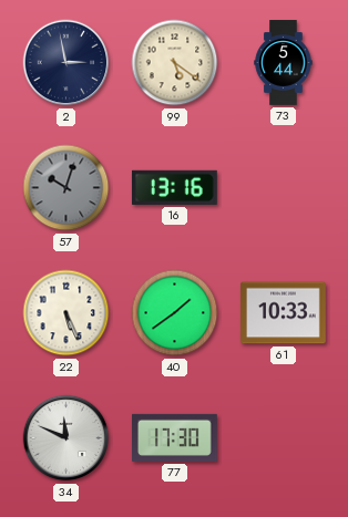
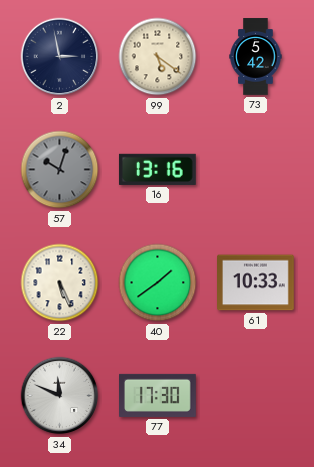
73: 5:44 -> 5:42 (256, 57)
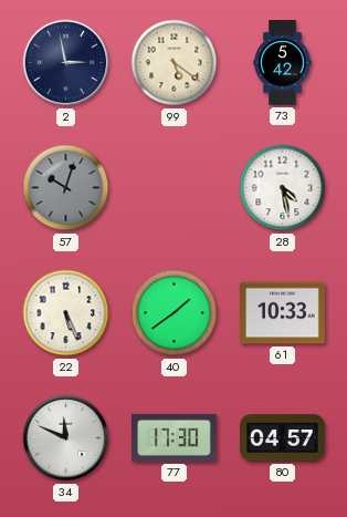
16: 13:16 -> none (157, 169)
28: none -> 4:28 (283, 188)
80: none -> 04:57 (283, 438)
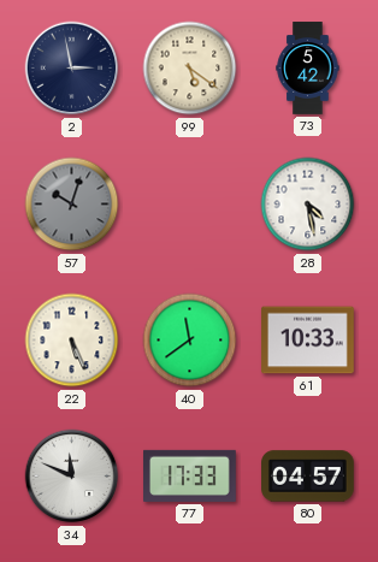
40: 1:39 -> 11:39 (190, 341)
77: 17:30 -> 17:33 (190, 475)
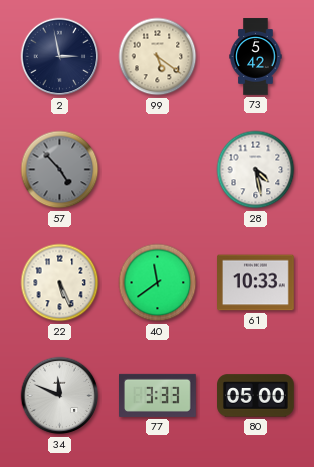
57: 10:03 -> 4:53 (60, 170)
77: 17:33 -> 3:33 (158, 395)
80: 04:57 -> 05:00 (256, 396)
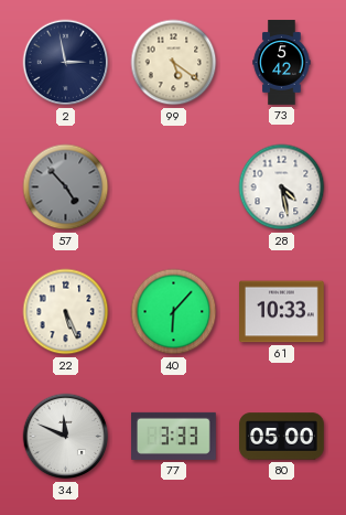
40: 11:39 -> 6:07 (174, 312)
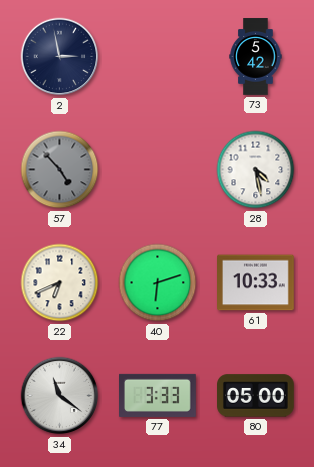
99: 5:21 -> none (174, 63)
22: 5:26 -> 6:41 (60, 283)
40: 6:07 -> 6:12 (158, 283)
34: 11:49 -> 11:21 (60, 396)
